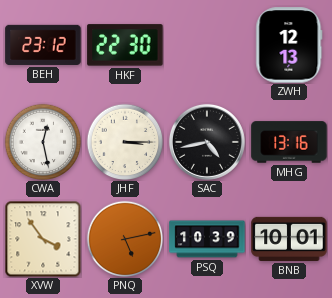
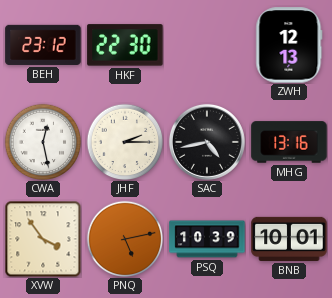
JHF: 3:15 -> 2:15 (125, 142)
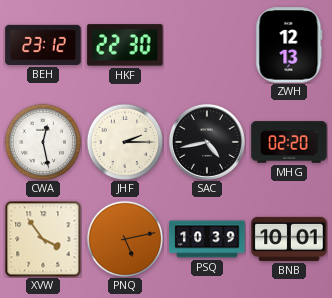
MHG: 13:16 -> 02:20 (289, 142)
